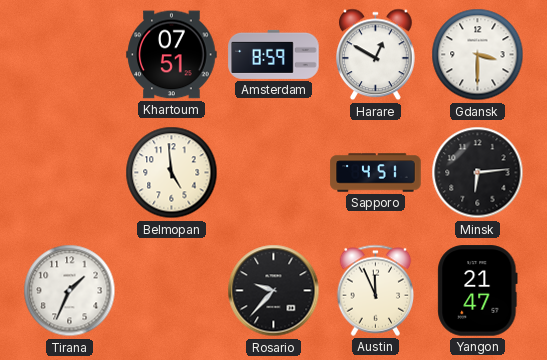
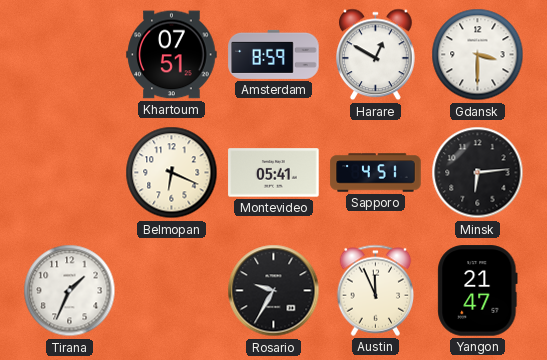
Belmopan: 4:59 -> 6:19 (172, 173)
Montevideo: none -> 05:41 (274, 173)
Rosario: 9:37 -> 9:35 (274, 291)
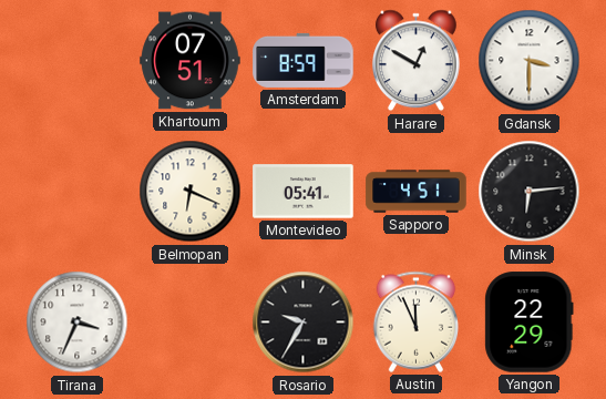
Tirana: 1:34 -> 3:34 (78, 323)
Yangon: 21:47 -> 22:29 (530, 323)
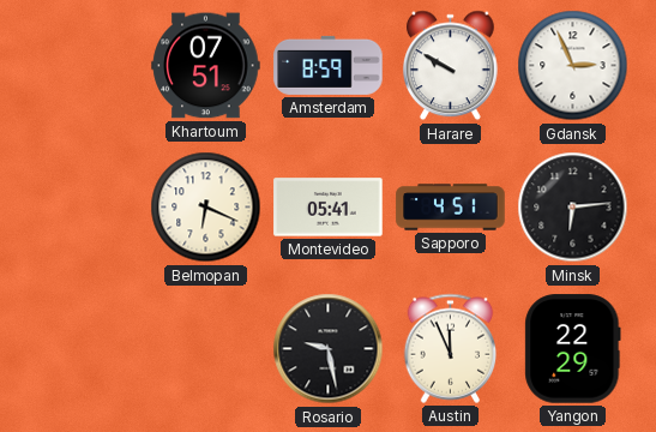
Harare: 12:50 -> 9:50 (451, 66)
Gdansk: 3:30 -> 2:56 (573, 66)
Tirana: 3:34 -> none (78, 323)
Rosario: 9:35 -> 9:28 (329, 349)
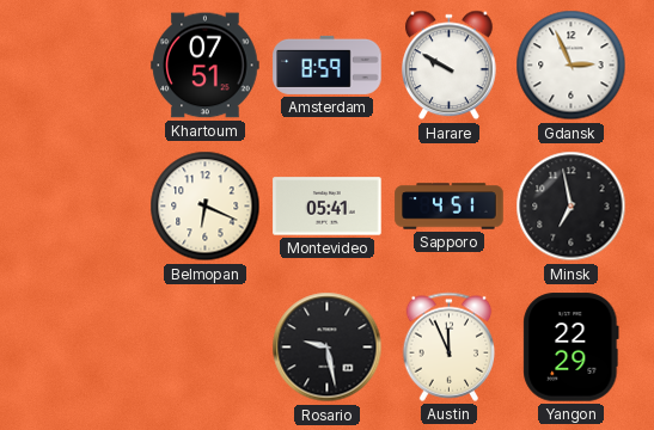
Minsk: 6:14 -> 6:58 (572, 207)
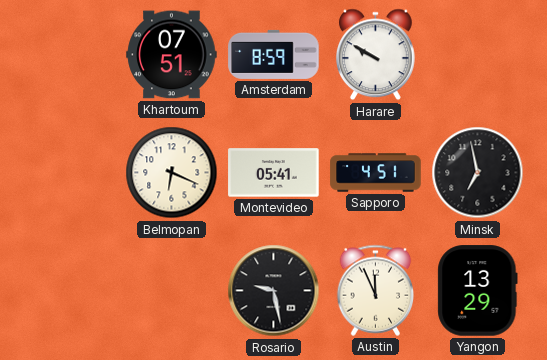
Gdansk: 2:56 -> none (572, 66)
Yangon: 22:29 -> 13:29 (478, 291)
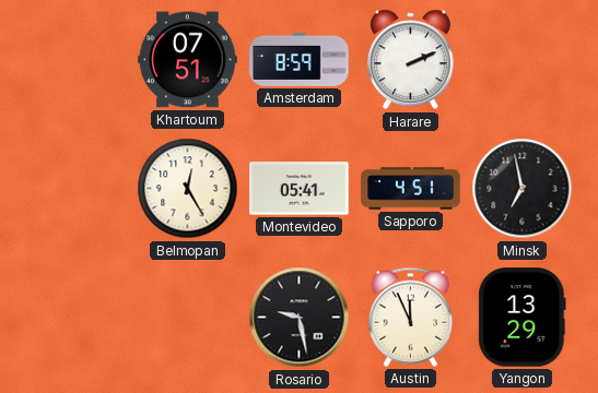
Harare: 9:50 -> 2:11 (411, 60)
Belmopan: 6:19 -> 12:25 (188, 189)
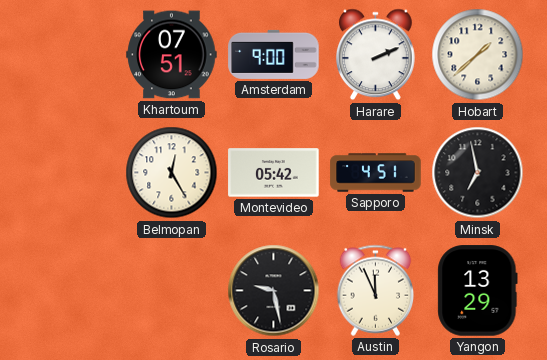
Amsterdam: 8:59 -> 9:00 (274, 54)
Hobart: none -> 1:38 (478, 55)
Montevideo: 05:41 -> 05:42 (274, 173)
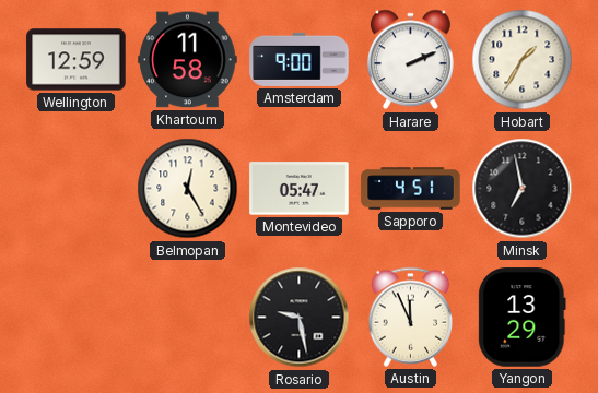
Wellington: none -> 12:59 (77, 60)
Khartoum: 07:51 -> 11:58 (188, 60)
Hobart: 1:38 -> 1:35 (523, 60)
Montevideo: 05:42 -> 05:47 (300, 189)
